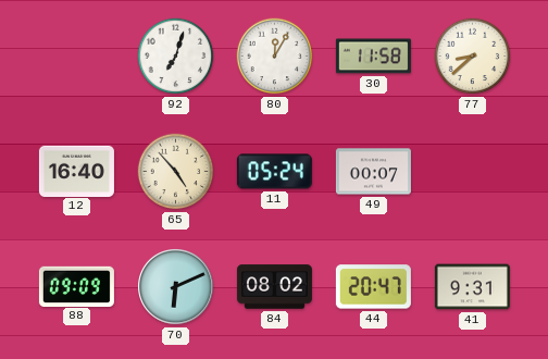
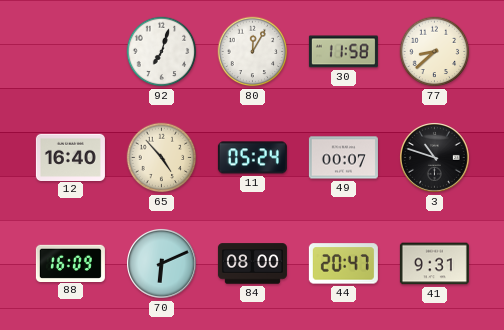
3: none -> 10:48 (435, 158)
88: 09:09 -> 16:09 (70, 263)
84: 08:02 -> 08:00 (252, 264)
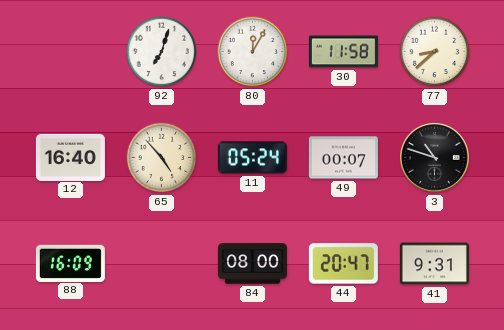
70: 6:11 -> none (162, 264)
